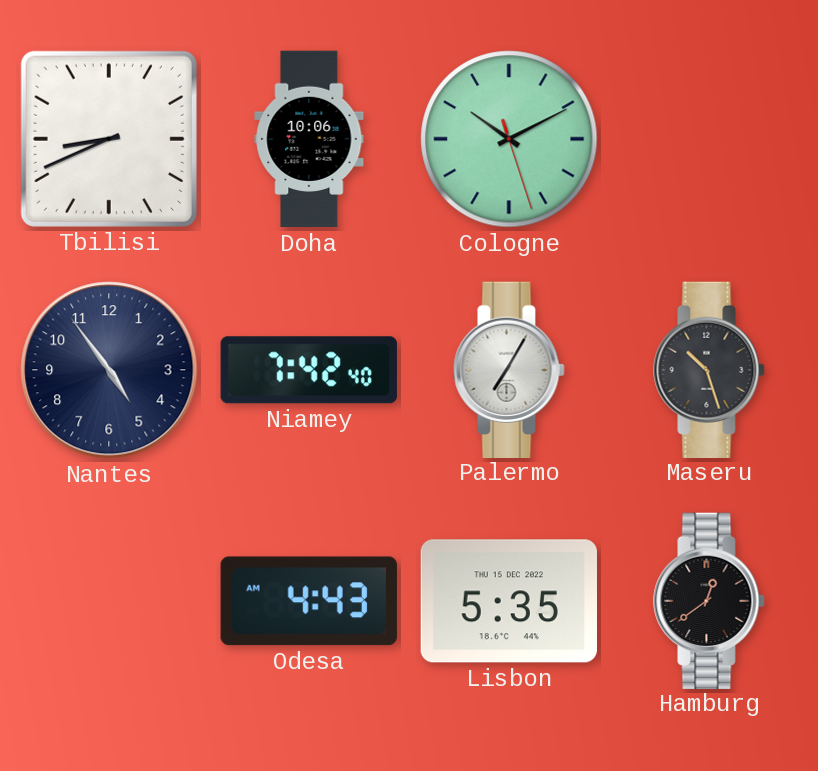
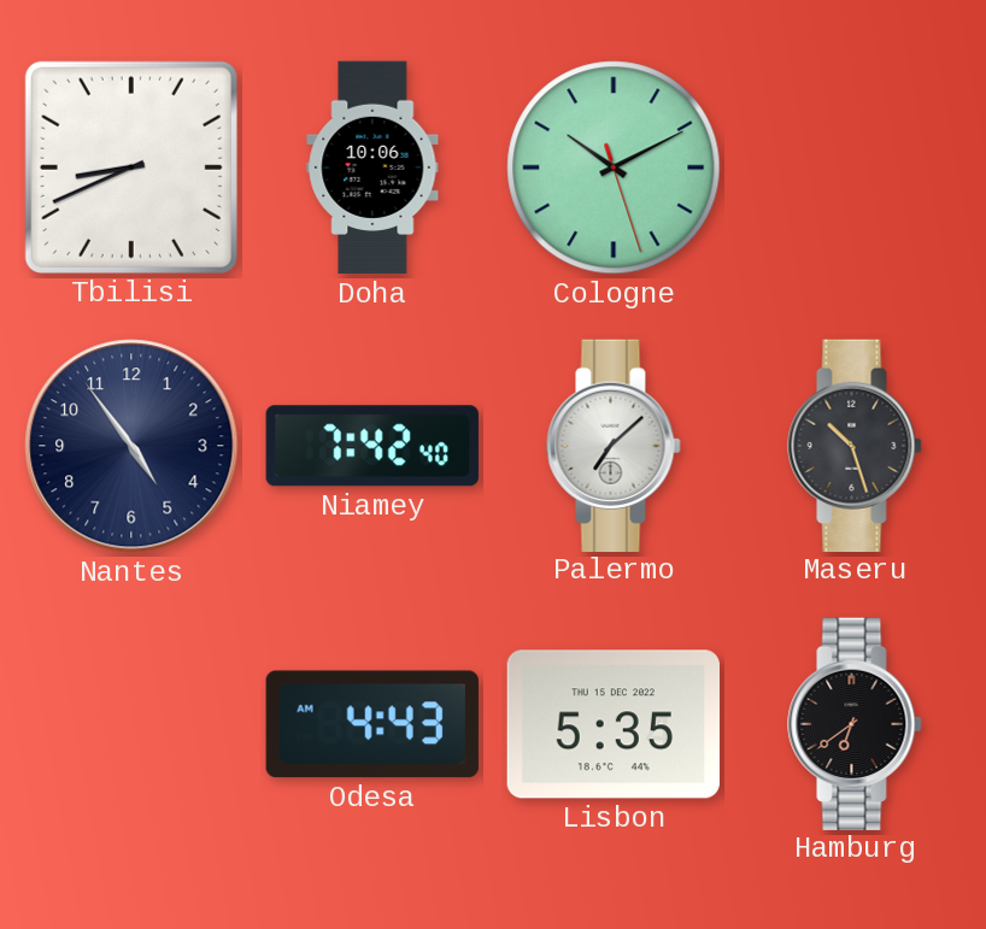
Palermo: 7:05 -> 7:08 (614, 445)
Hamburg: 12:39 -> 6:39 (855, 723)
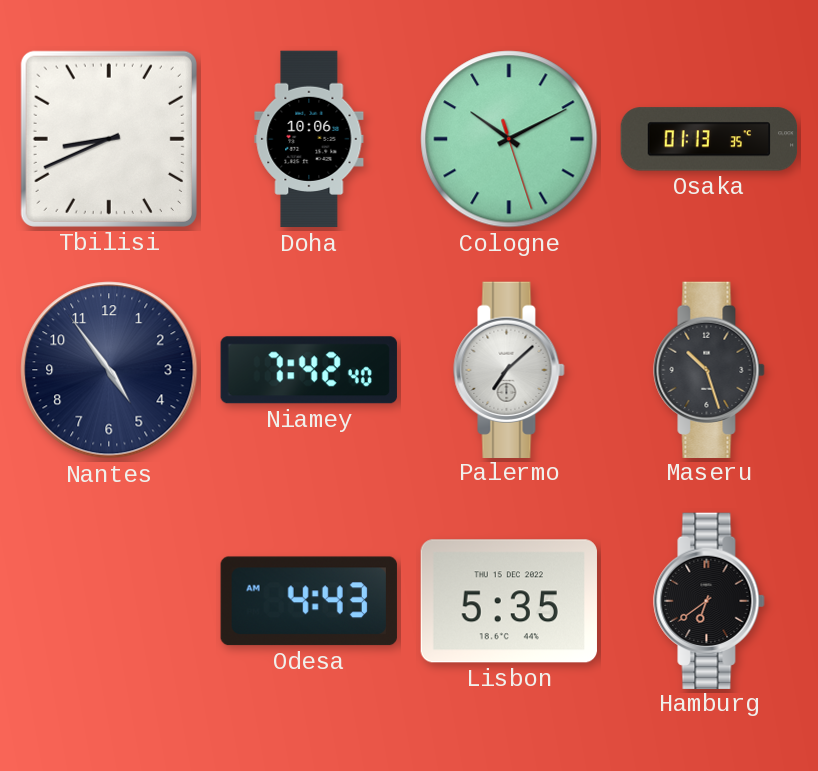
Osaka: none -> 01:13 (709, 139)
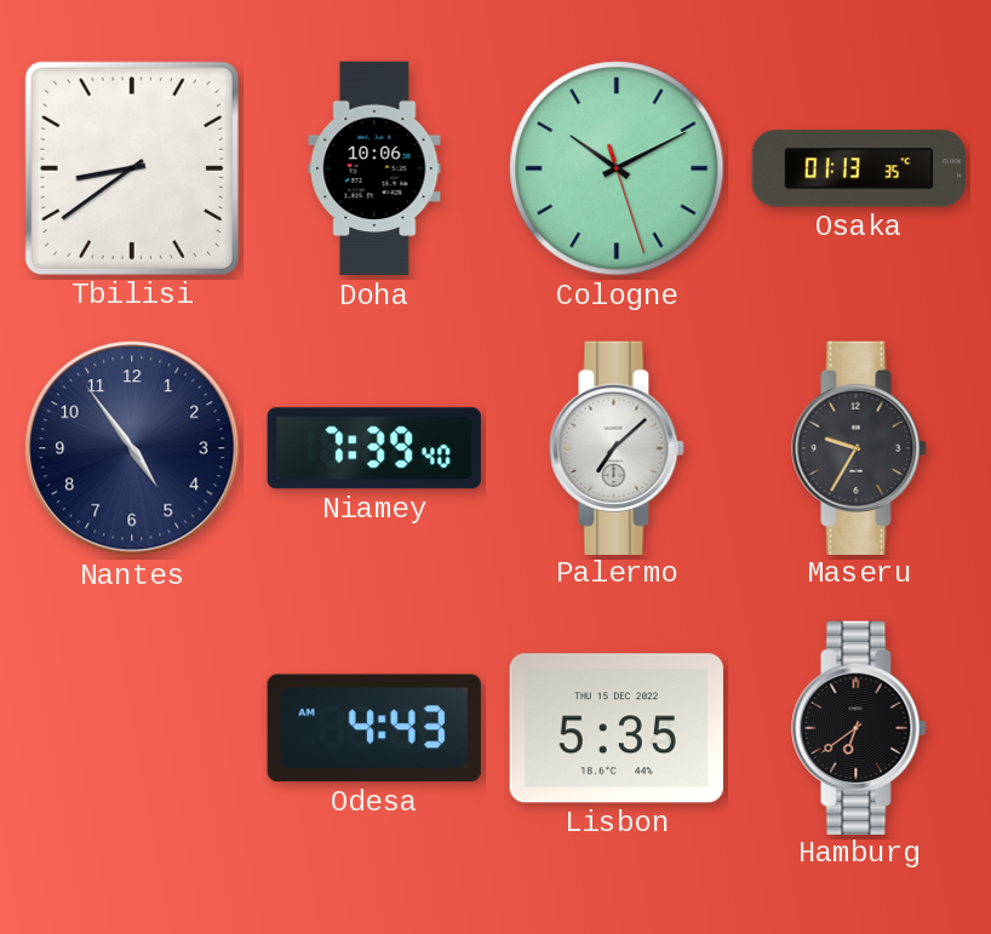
Tbilisi: 8:41 -> 8:39 (132, 168)
Niamey: 7:42 -> 7:39 (374, 448)
Maseru: 10:27 -> 9:35 (859, 447)
